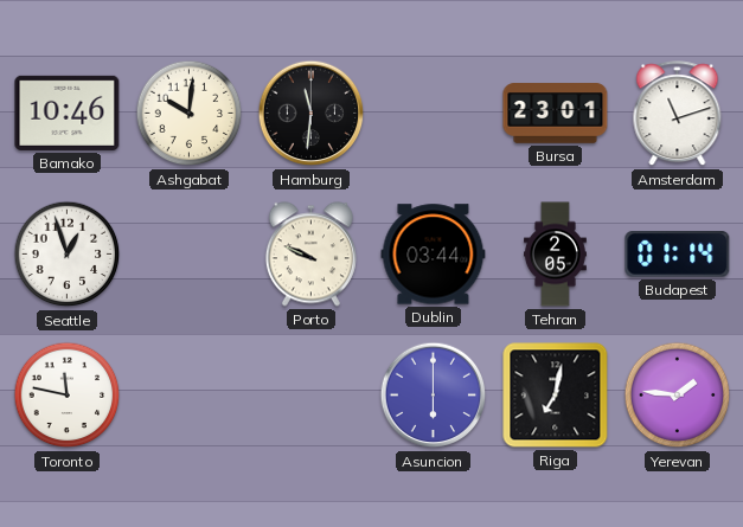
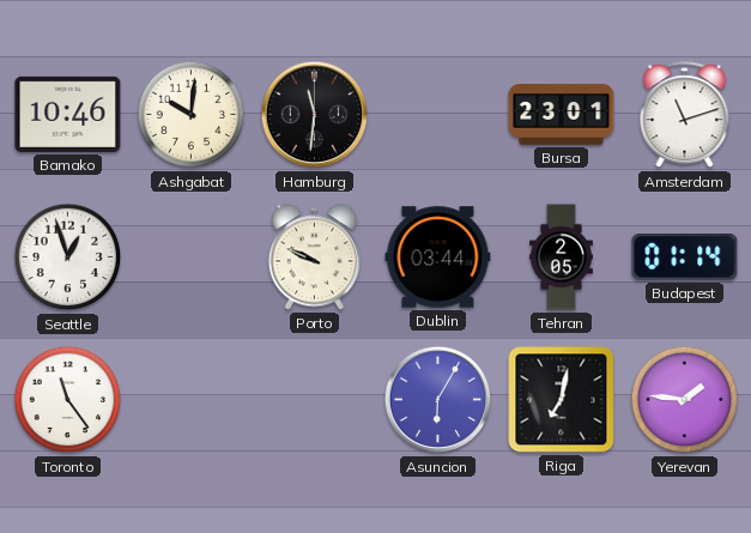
Toronto: 11:47 -> 11:24 (68, 400)
Asuncion: 6:00 -> 6:05 (438, 400)
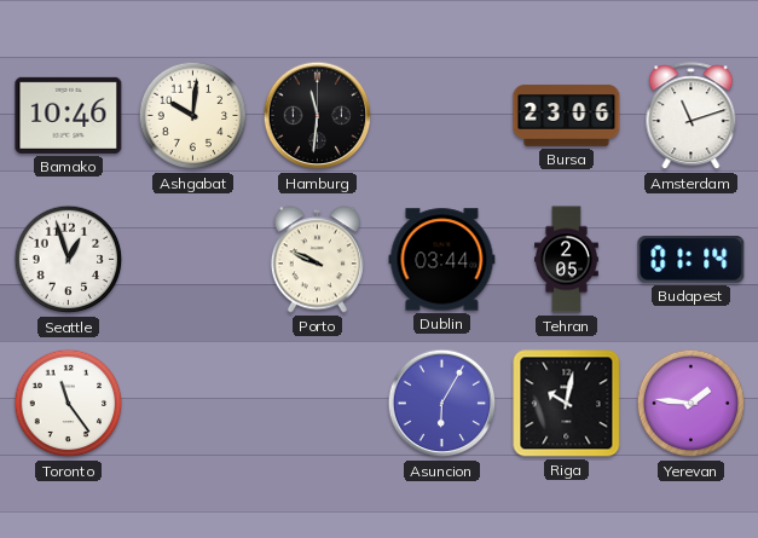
Bursa: 23:01 -> 23:06 (567, 116)
Riga: 7:02 -> 10:02 (567, 404)
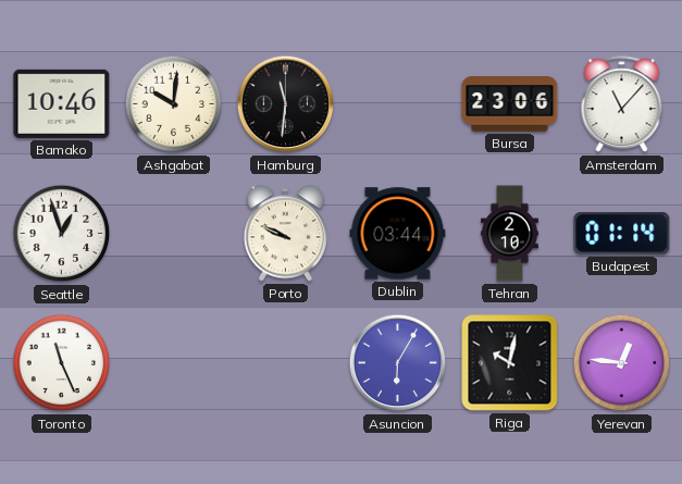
Amsterdam: 11:12 -> 11:07 (622, 104)
Tehran: 2:05 -> 2:10 (510, 234)
Toronto: 11:24 -> 11:26 (62, 363)
Yerevan: 1:46 -> 12:46 (622, 363)
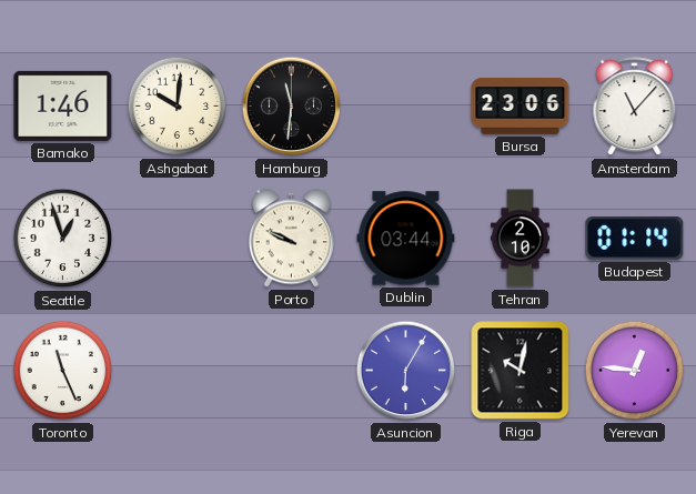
Bamako: 10:46 -> 1:46 (63, 105)
